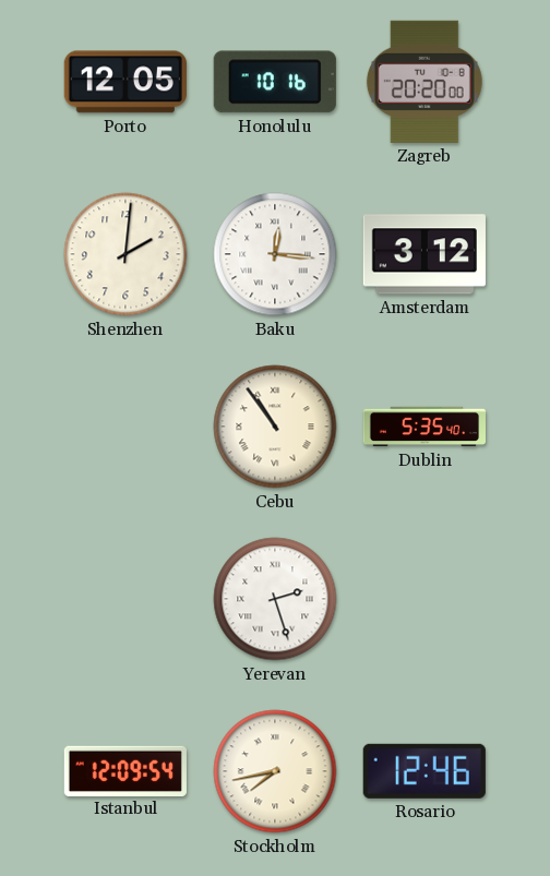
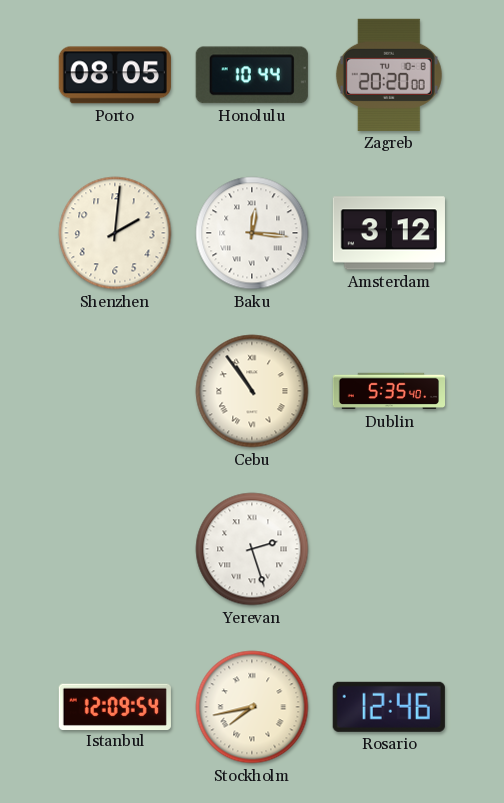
Porto: 12:05 -> 08:05 (115, 75)
Honolulu: 10:16 -> 10:44 (252, 75)
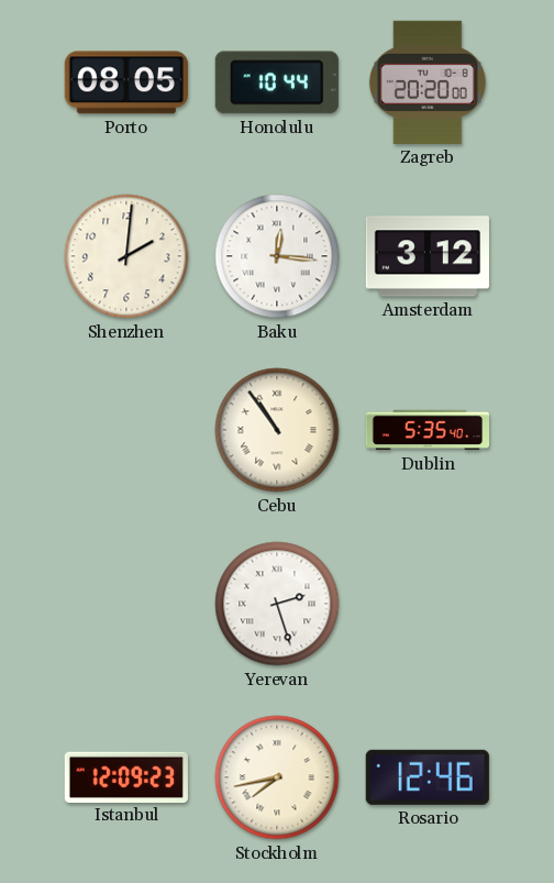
Istanbul: 12:09:54 -> 12:09:23 (126, 776)
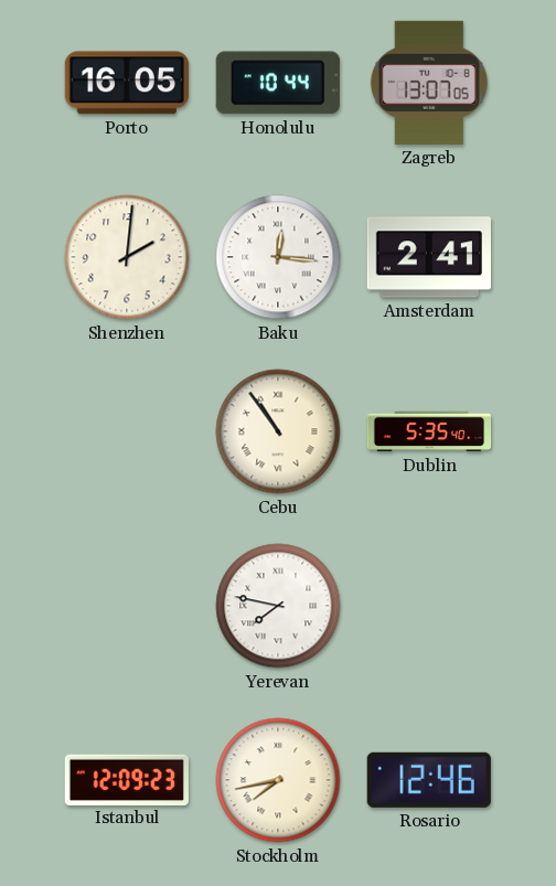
Porto: 08:05 -> 16:05 (127, 83)
Zagreb: 20:20 -> 13:07 (429, 83)
Amsterdam: 3:12 -> 2:41 (429, 257)
Yerevan: 2:27 -> 7:47 (278, 606)
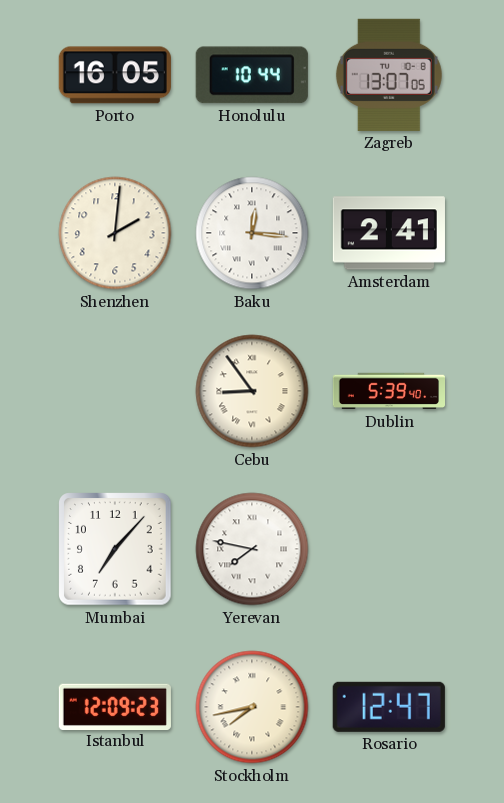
Cebu: 10:54 -> 8:54 (252, 391)
Dublin: 5:35 -> 5:39 (388, 391)
Mumbai: none -> 7:07 (115, 549)
Rosario: 12:46 -> 12:47 (389, 707)
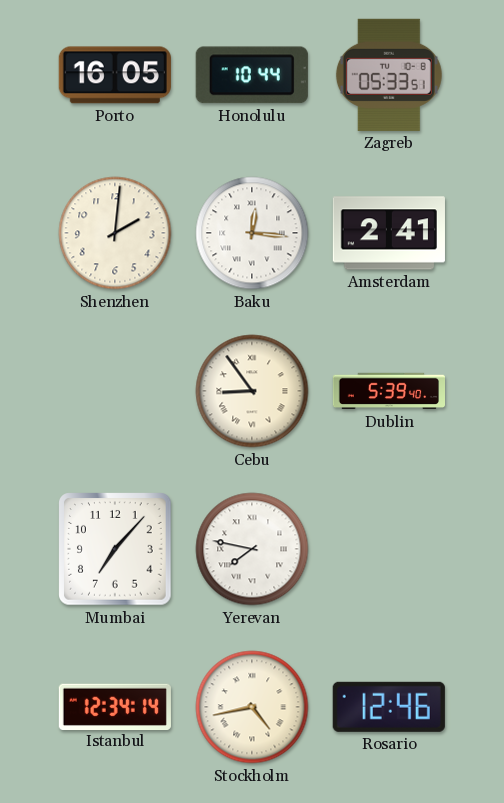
Zagreb: 13:07 -> 05:33 (389, 75)
Istanbul: 12:09 -> 12:34 (115, 706)
Stockholm: 7:43 -> 4:43 (252, 707)
Rosario: 12:47 -> 12:46 (389, 707)
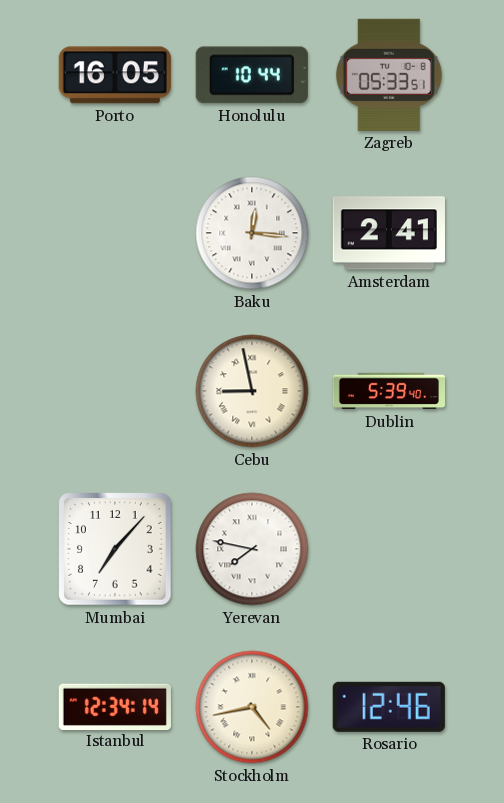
Shenzhen: 2:01 -> none (115, 233)
Cebu: 8:54 -> 8:58 (252, 391)
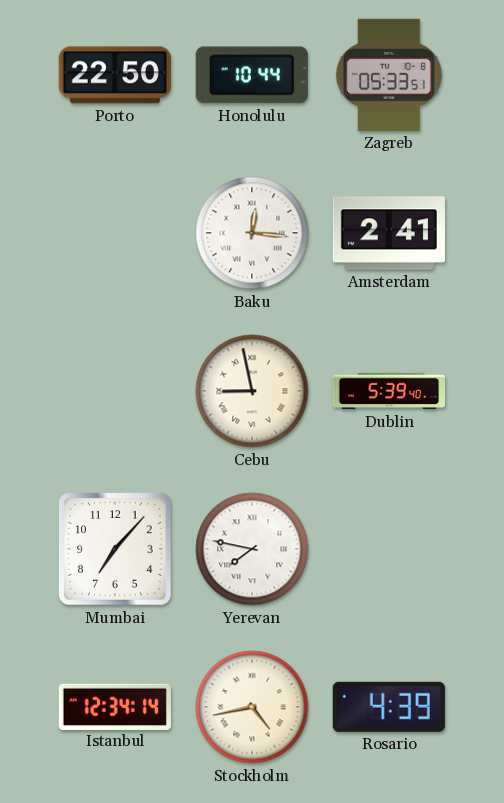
Porto: 16:05 -> 22:50 (115, 75)
Rosario: 12:46 -> 4:39 (389, 707)
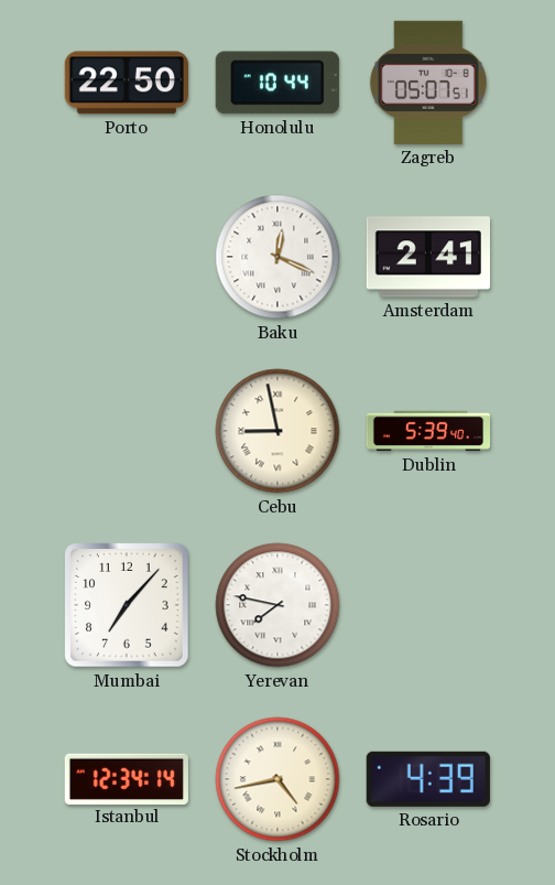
Zagreb: 05:33 -> 05:07 (428, 83)
Baku: 12:16 -> 12:19 (277, 257)
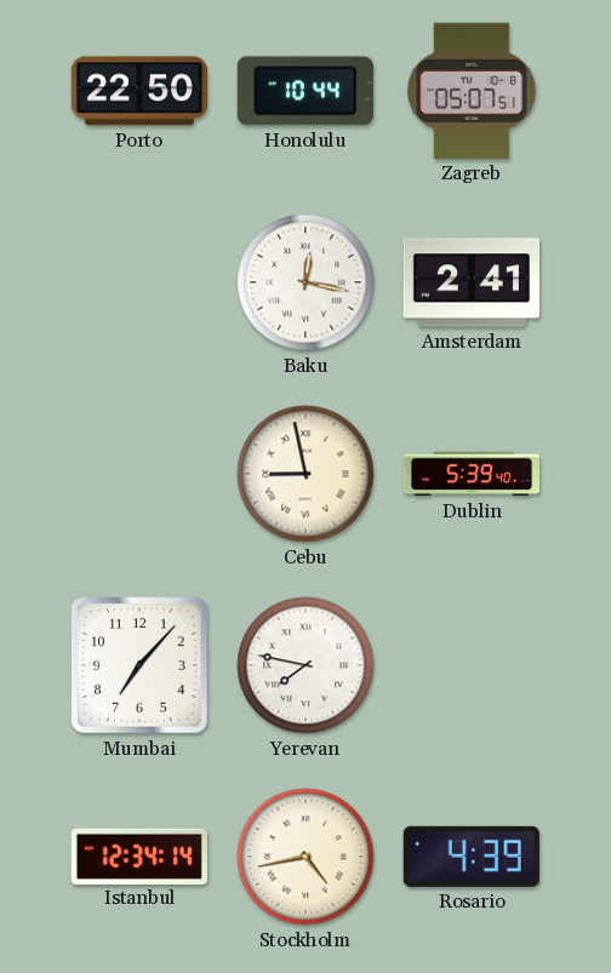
Baku: 12:19 -> 12:17 (305, 282)
